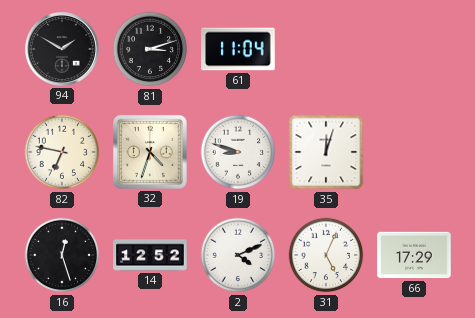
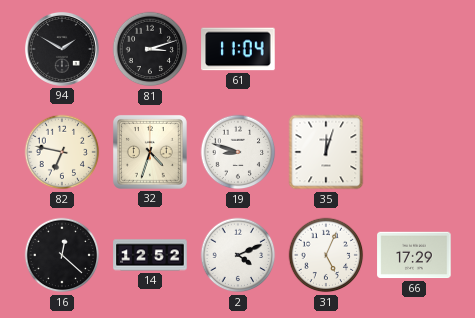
16: 12:27 -> 12:22 (62, 255)
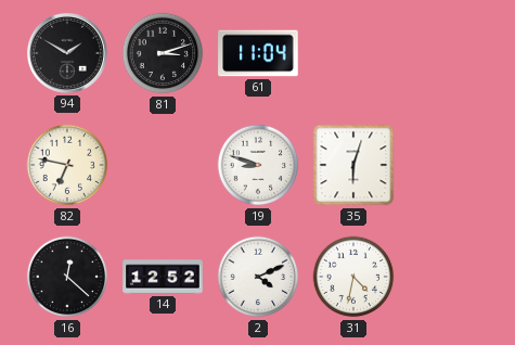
32: 4:33 -> none (150, 152)
35: 12:03 -> 6:03 (353, 165)
31: 5:04 -> 4:32 (353, 277)
66: 17:29 -> none (414, 255)
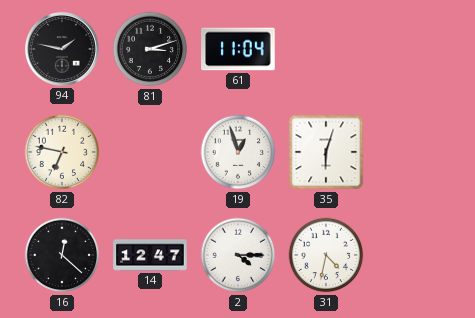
94: 1:50 -> 1:47 (62, 49)
19: 8:48 -> 12:57 (238, 152)
14: 12:52 -> 12:47 (150, 255)
2: 4:11 -> 4:15 (238, 255)
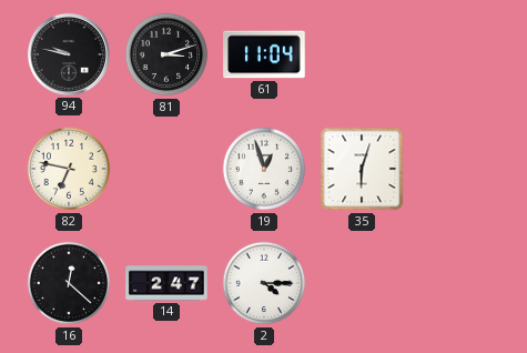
94: 1:47 -> 9:47 (69, 54)
14: 12:47 -> 2:47 (166, 283)
31: 4:32 -> none (326, 255)
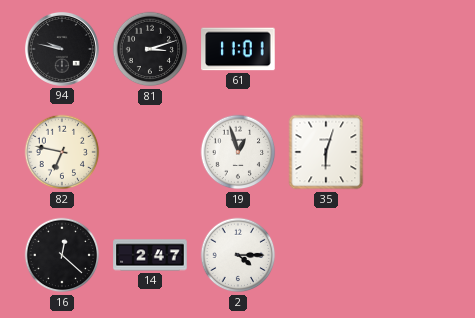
61: 11:04 -> 11:01 (238, 49)
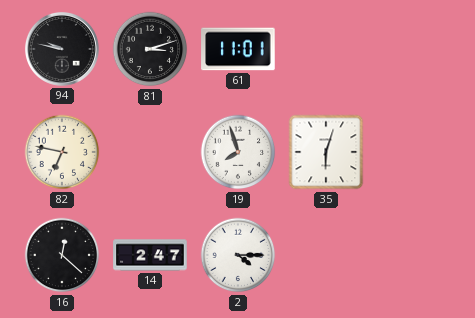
19: 12:57 -> 7:57 (238, 152)
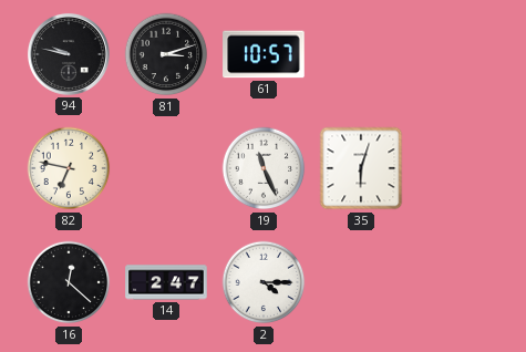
61: 11:01 -> 10:57 (264, 54)
19: 7:57 -> 11:26 (264, 168)
